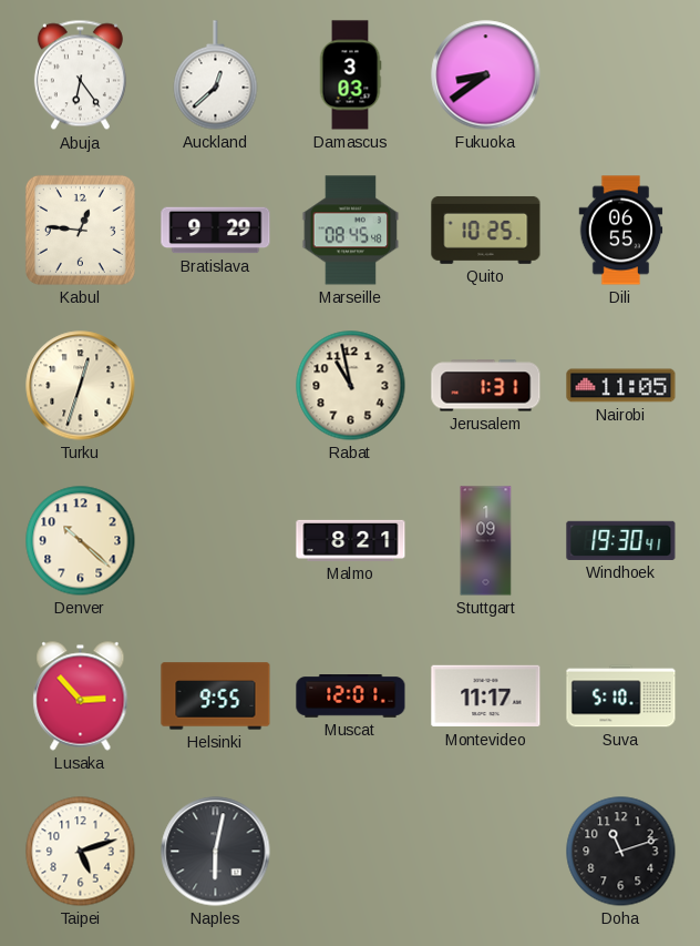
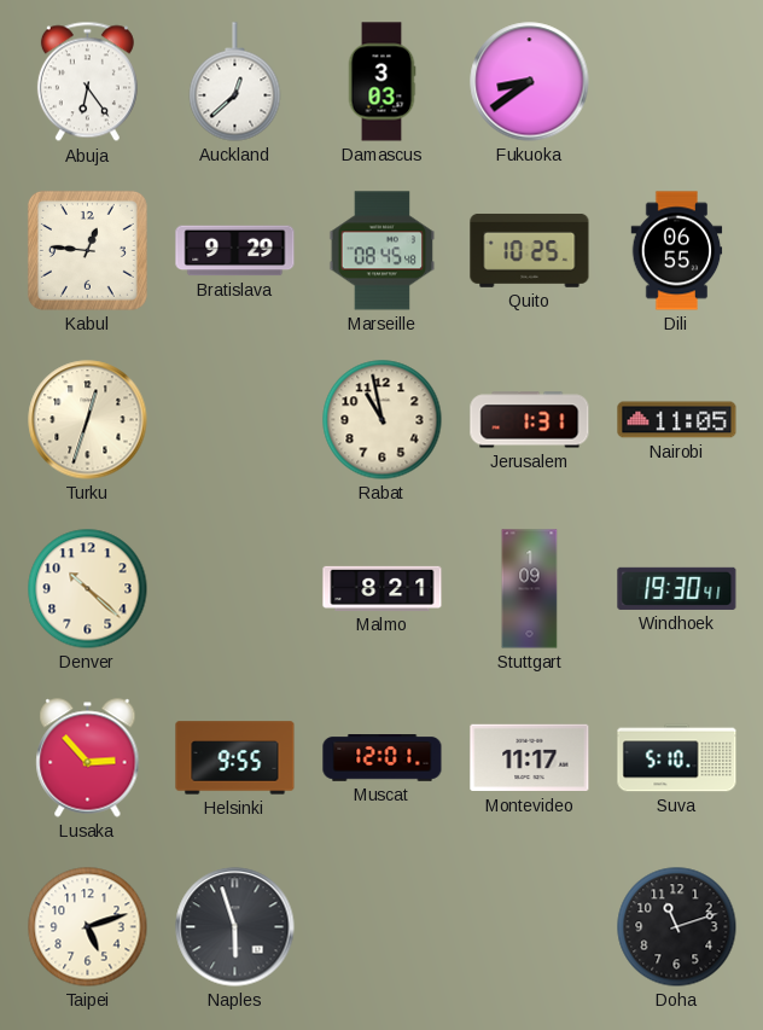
Naples: 6:02 -> 5:57 (235, 927)
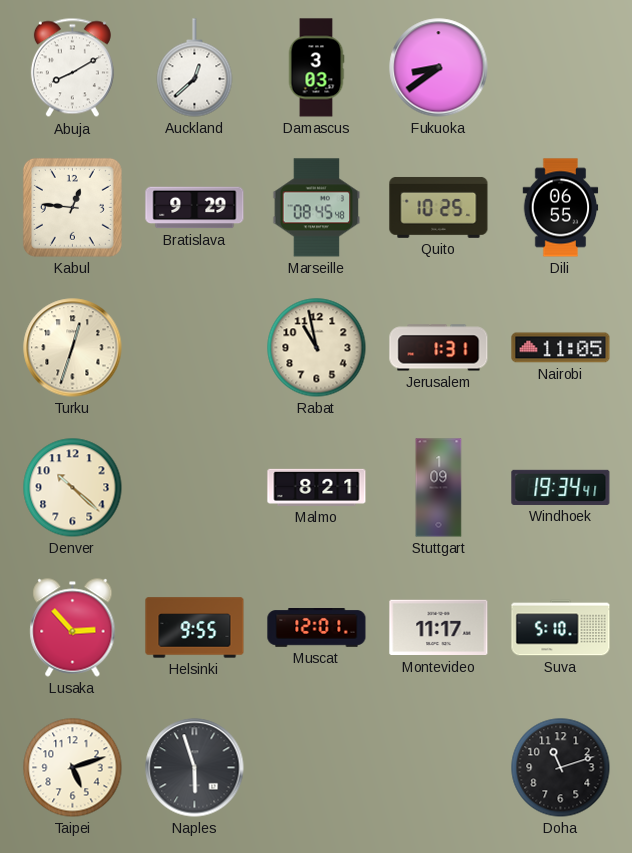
Abuja: 6:24 -> 8:10 (72, 68)
Windhoek: 19:30 -> 19:34 (561, 487)
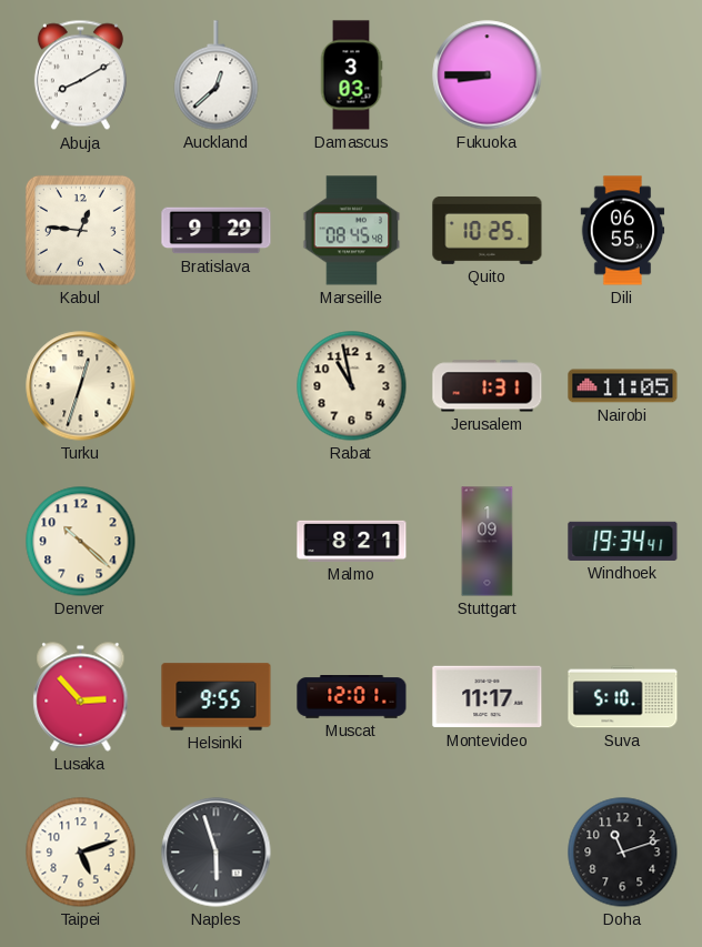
Fukuoka: 8:39 -> 8:45 (488, 75)
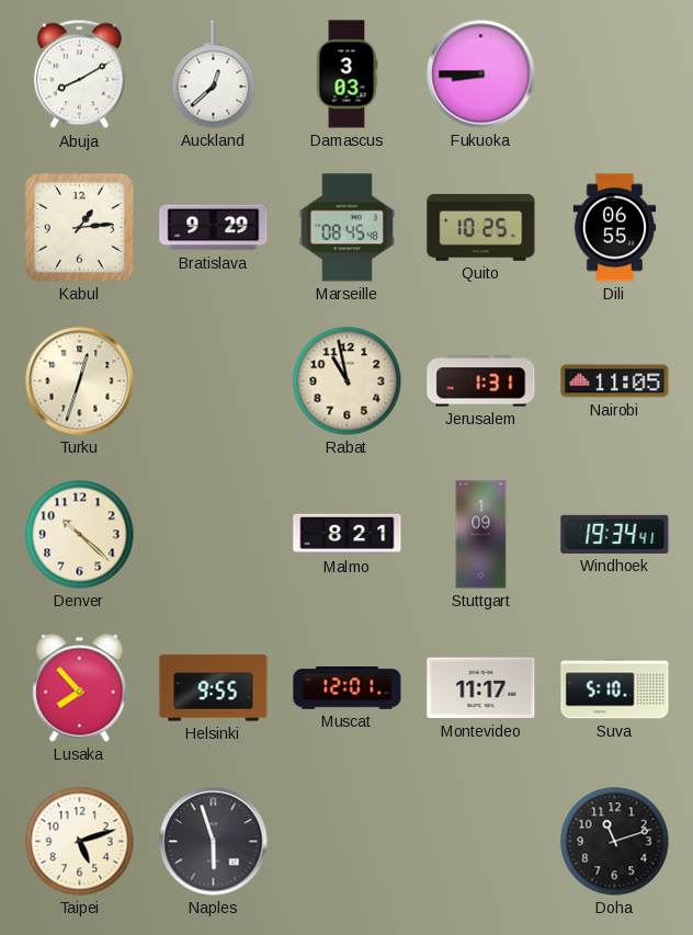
Kabul: 12:46 -> 1:14 (79, 227)
Lusaka: 2:53 -> 7:53 (80, 688)
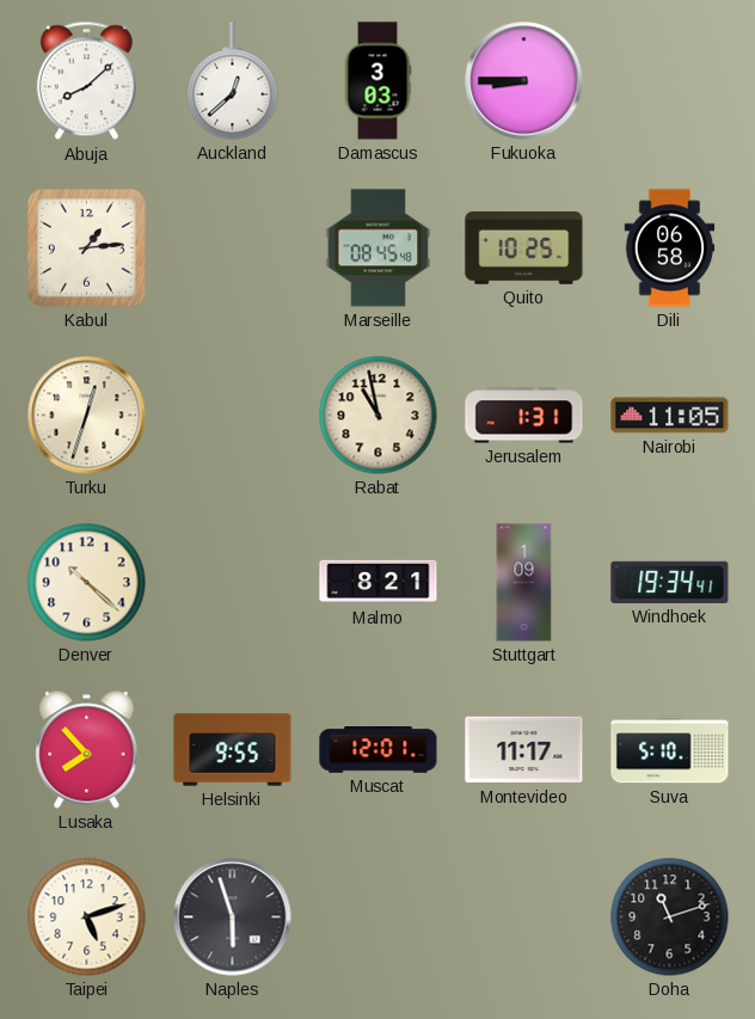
Abuja: 8:10 -> 8:08 (86, 81)
Bratislava: 9:29 -> none (214, 228)
Dili: 06:55 -> 06:58 (670, 248)
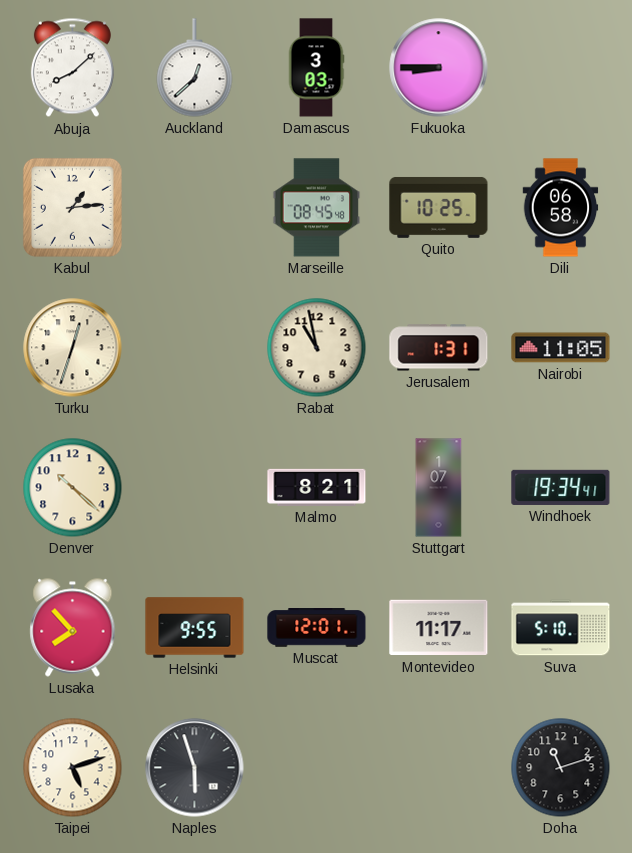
Stuttgart: 1:09 -> 1:07 (439, 488)
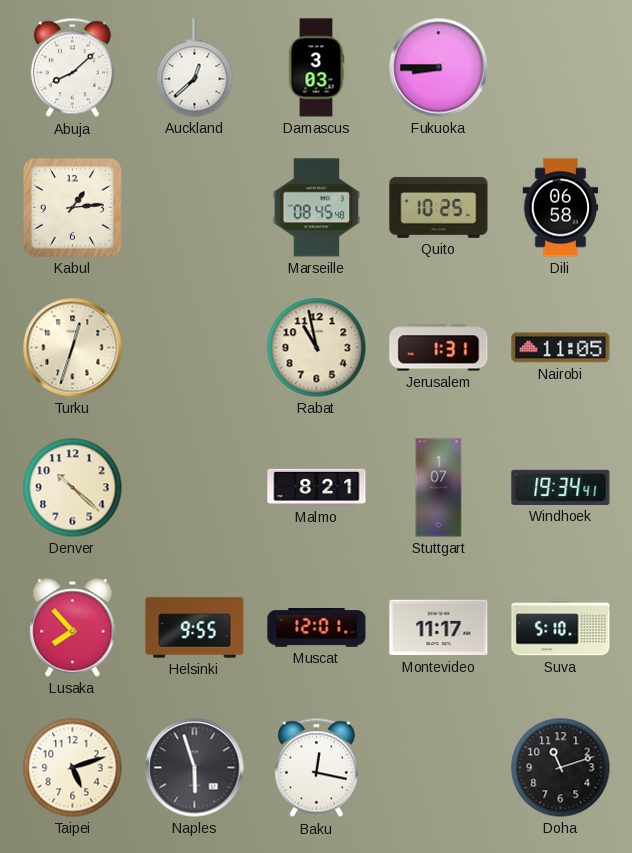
Baku: none -> 12:17 (316, 768)
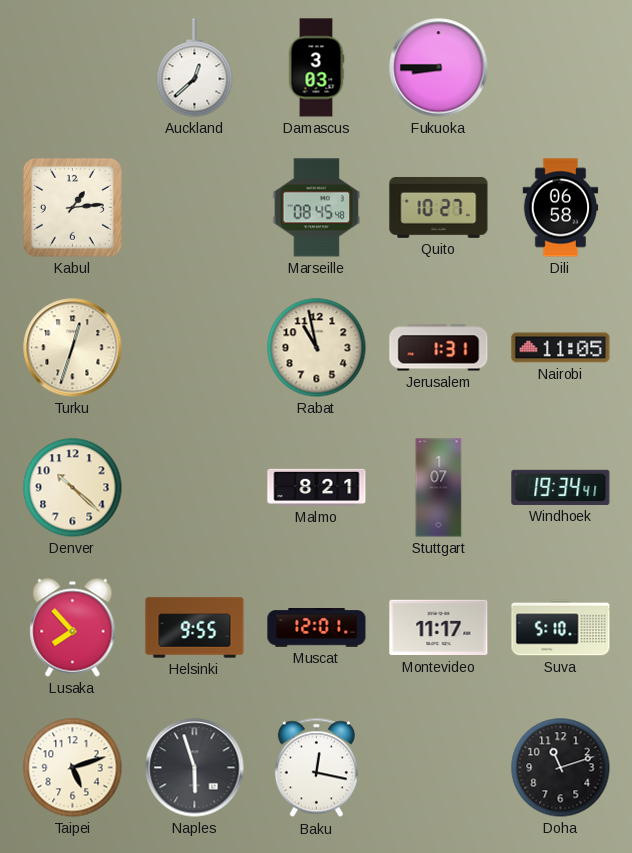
Abuja: 8:08 -> none (72, 68)
Quito: 10:25 -> 10:27 (439, 207)
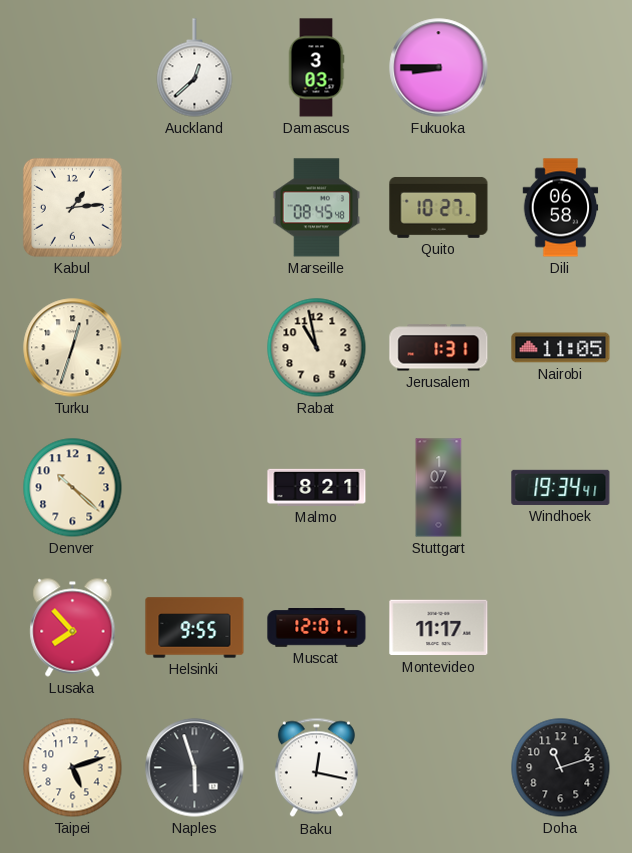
Suva: 5:10 -> none (561, 628)
